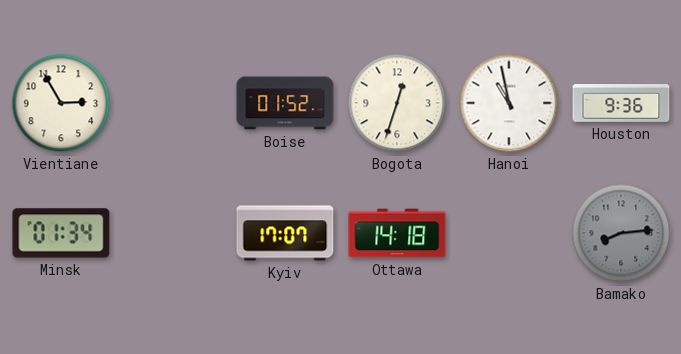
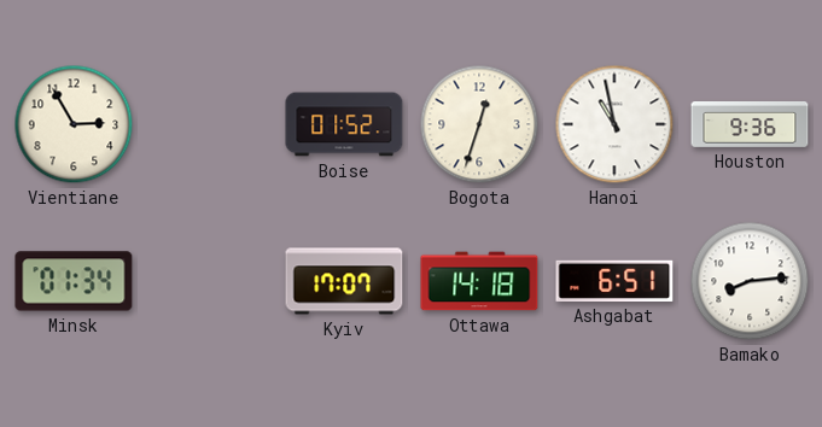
Ashgabat: none -> 6:51 (614, 281)
Bamako dial: grey -> white (750, 281)
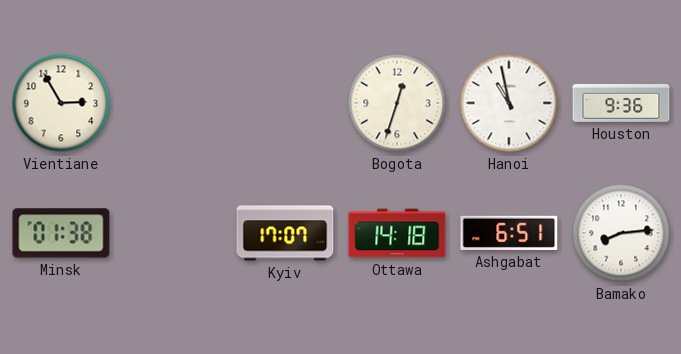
Boise: 01:52 -> none (344, 124)
Minsk: 01:34 -> 01:38 (61, 233)
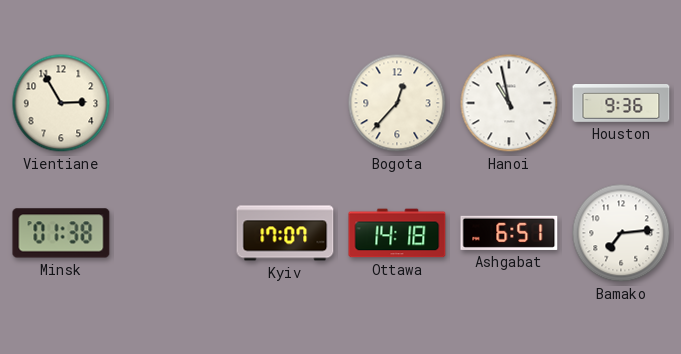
Bogota: 12:33 -> 12:37 (397, 103)
Bamako: 8:14 -> 7:14 (621, 233)
